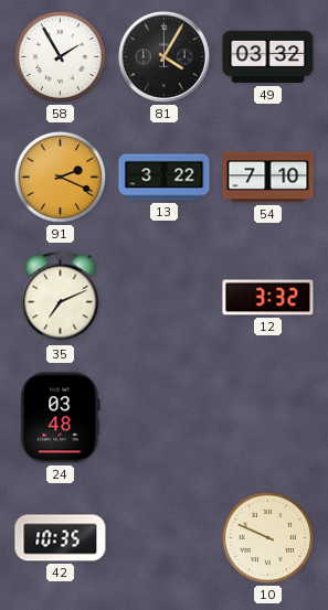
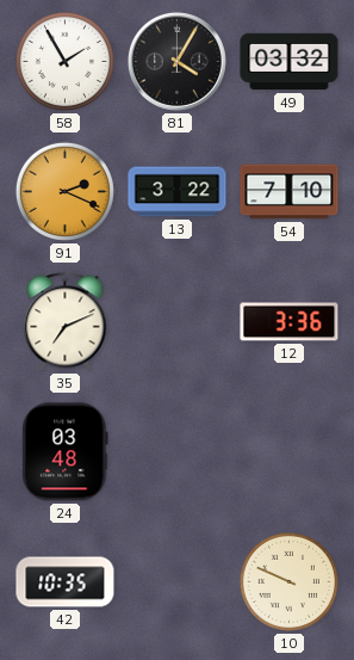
12: 3:32 -> 3:36 (290, 322)
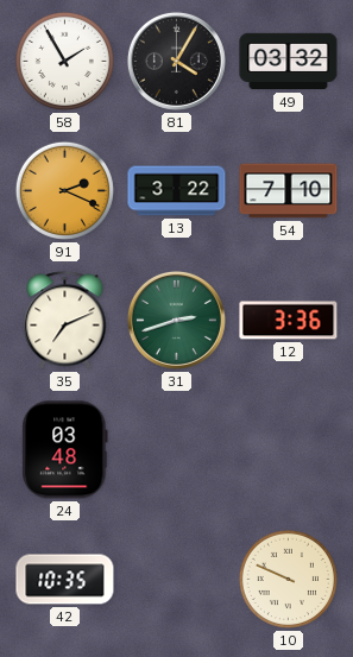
31: none -> 2:42 (176, 320)
